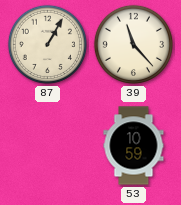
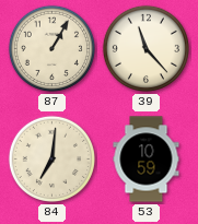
84: none -> 7:01 (51, 158)
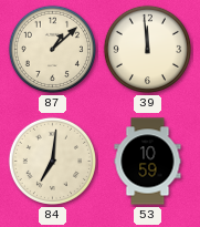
87: 1:05 -> 1:08 (52, 49)
39: 11:23 -> 11:59 (147, 49)
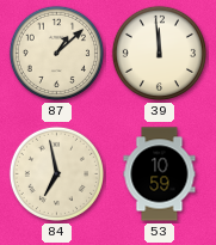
84: 7:01 -> 6:58 (56, 173)
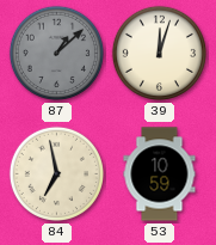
87 dial: cream -> grey (56, 53)
39: 11:59 -> 12:03 (159, 53)
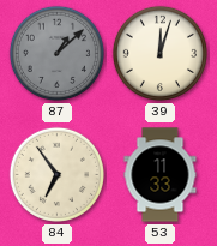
84: 6:58 -> 6:54 (56, 174)
53: 10:59 -> 11:33 (161, 175)
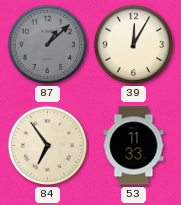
39: 12:03 -> 12:05 (133, 44)
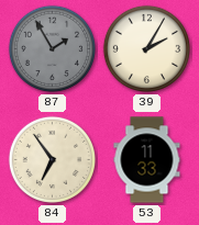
87: 1:08 -> 1:55 (52, 48)
39: 12:05 -> 2:05 (146, 48)
